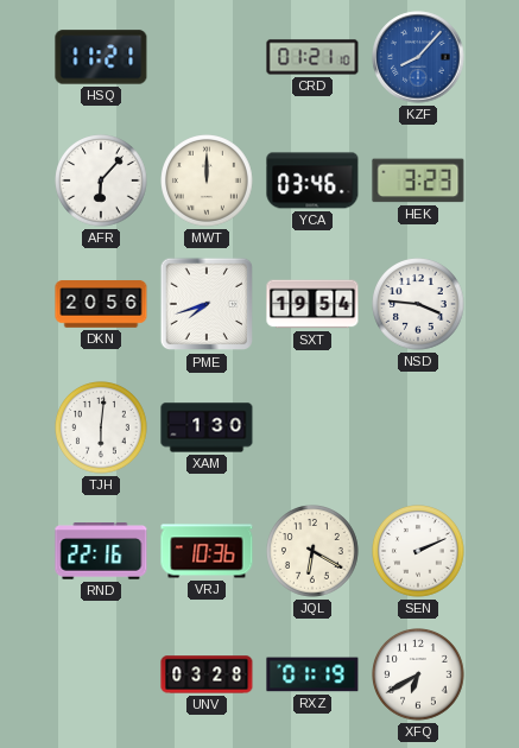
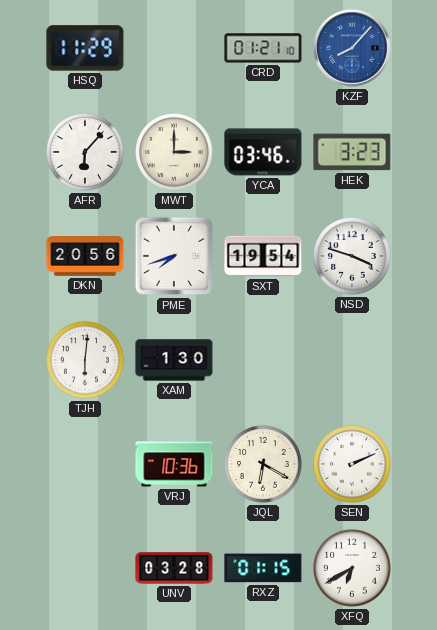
HSQ: 11:21 -> 11:29 (85, 48)
MWT: 12:00 -> 3:00 (175, 153)
NSD: 3:46 -> 3:48 (353, 257)
RND: 22:16 -> none (101, 551)
RXZ: 01:19 -> 01:15 (263, 568)
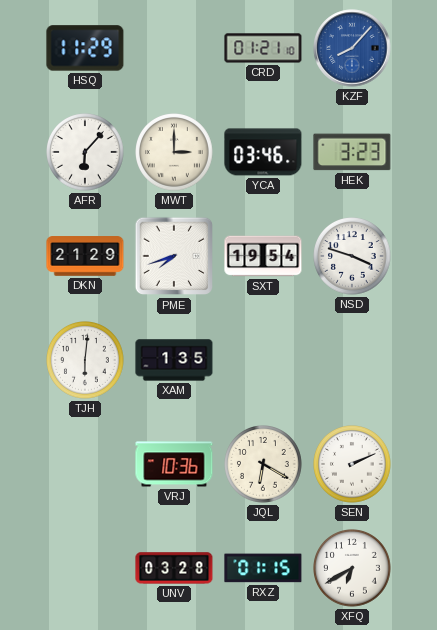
DKN: 20:56 -> 21:29 (85, 256)
XAM: 1:30 -> 1:35 (174, 360)
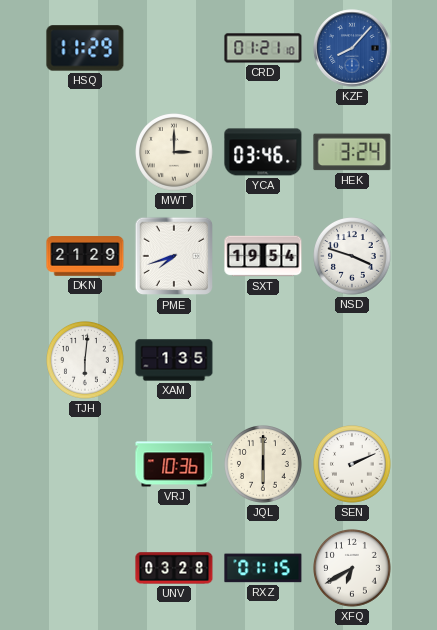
AFR: 6:07 -> none (86, 153)
HEK: 3:23 -> 3:24 (352, 152)
JQL: 6:20 -> 6:00 (264, 465)
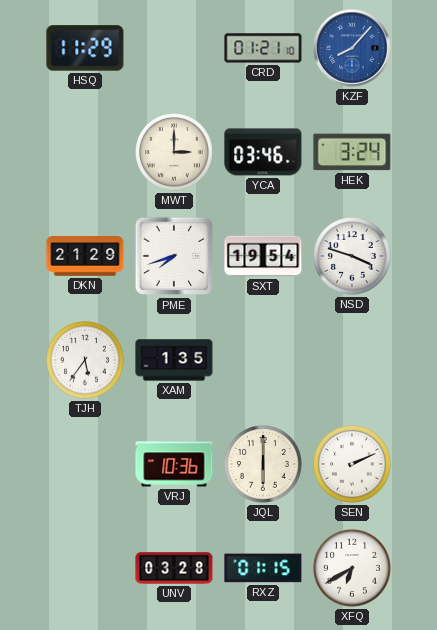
TJH: 6:01 -> 5:36 (86, 361)
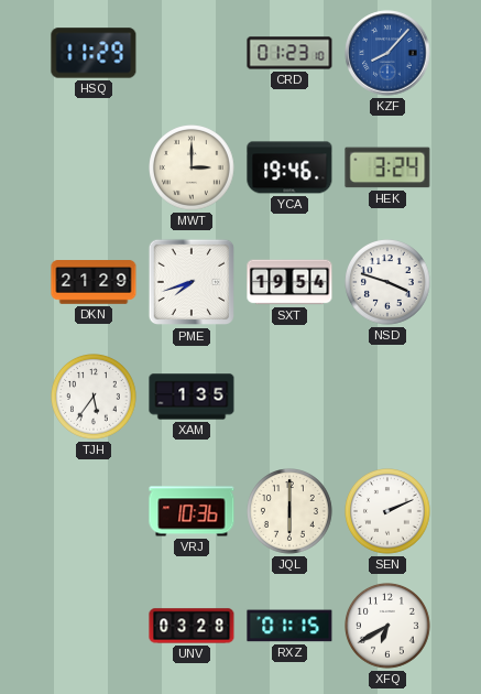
CRD: 01:21 -> 01:23 (289, 53)
YCA: 03:46 -> 19:46 (289, 167)
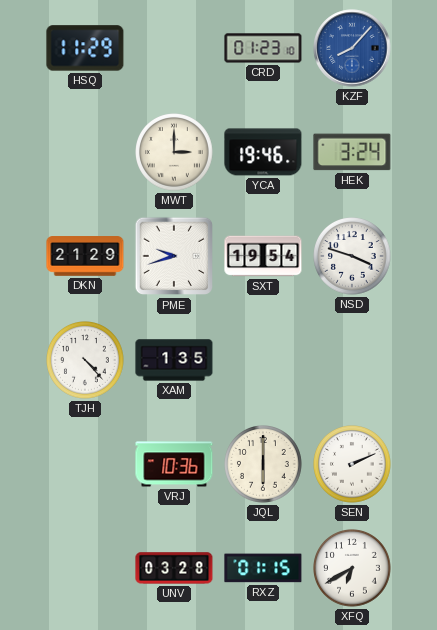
PME: 7:42 -> 9:42 (174, 256)
TJH: 5:36 -> 4:23 (86, 361)
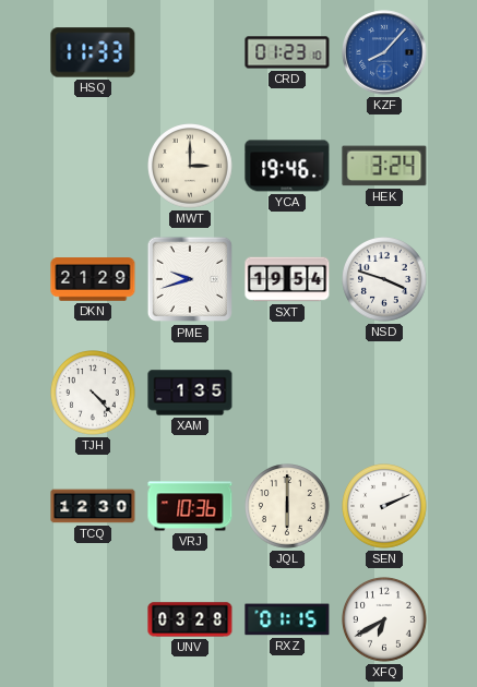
HSQ: 11:29 -> 11:33 (93, 52)
TCQ: none -> 12:30 (93, 506)
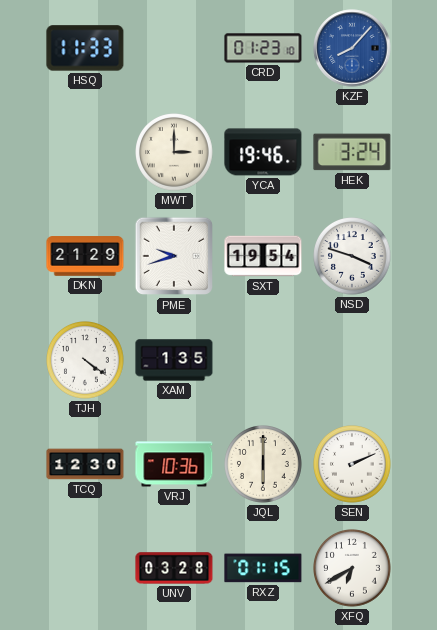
TJH: 4:23 -> 4:21 (86, 361)
